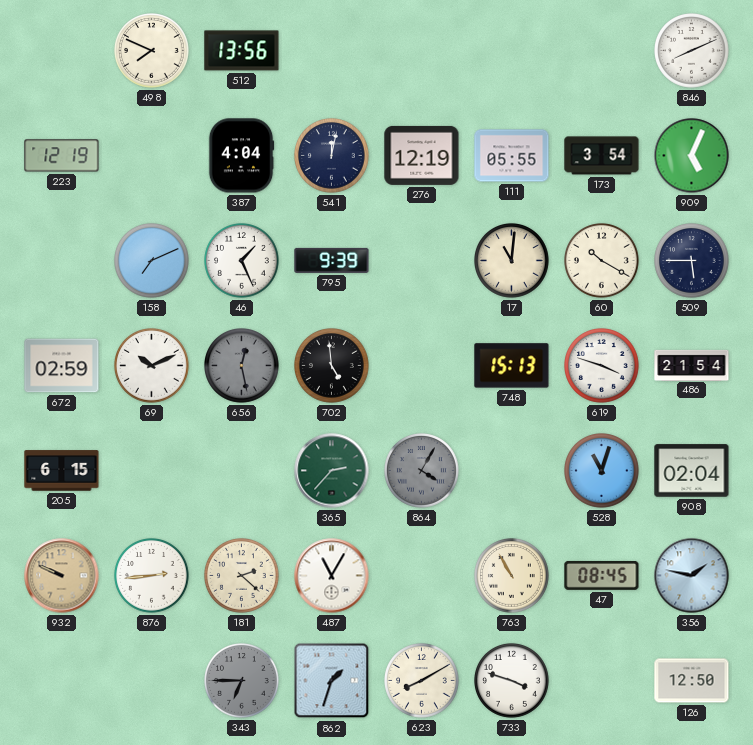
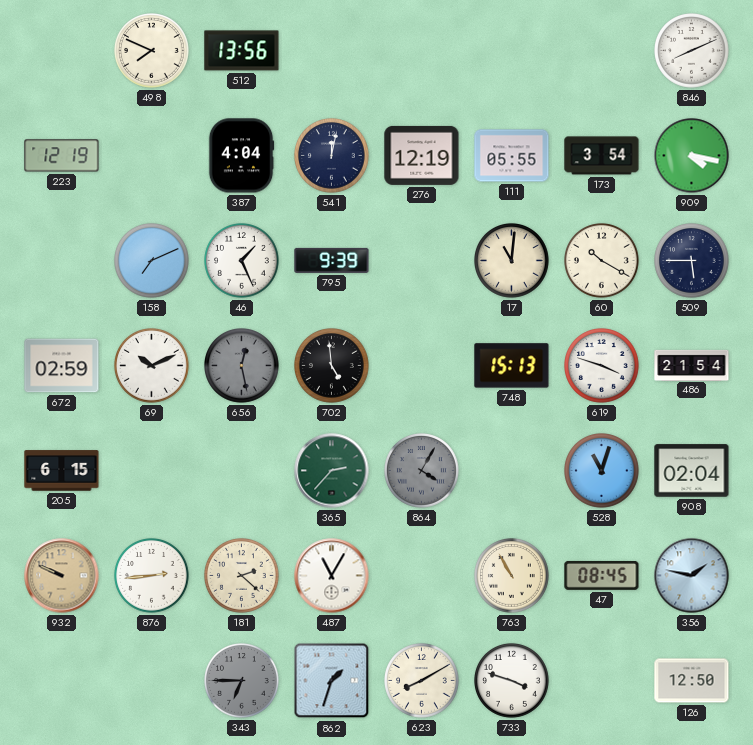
909: 5:04 -> 4:17 (692, 156)
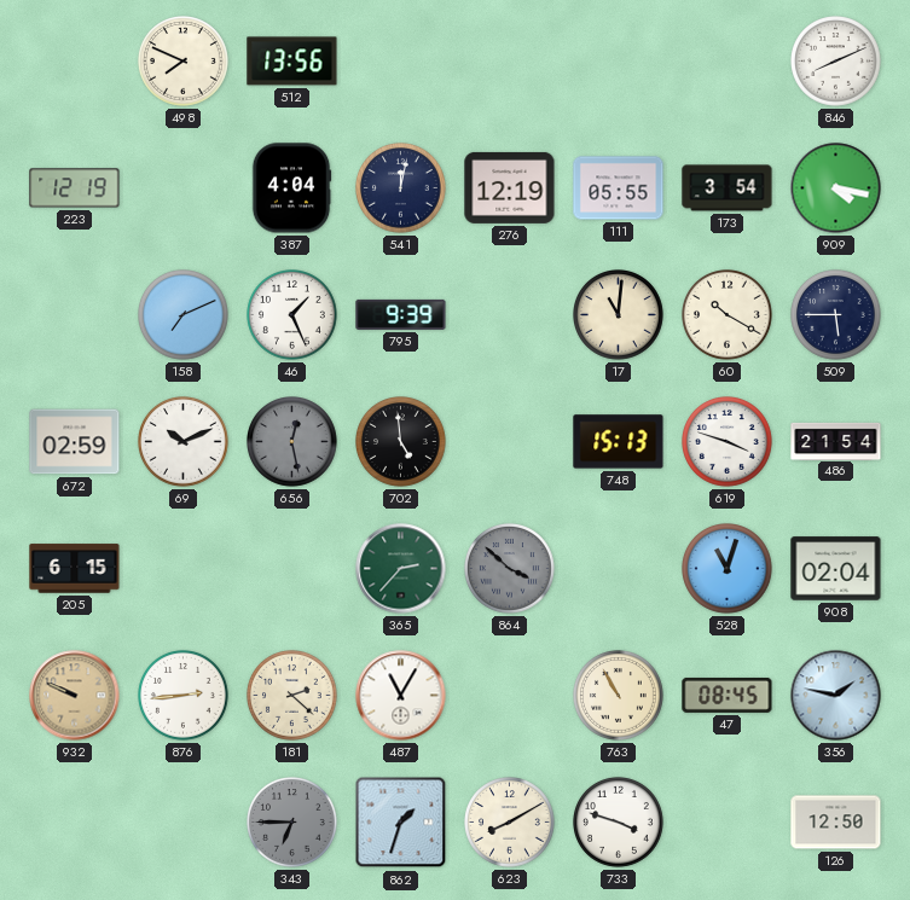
864: 4:05 -> 3:52 (510, 569)
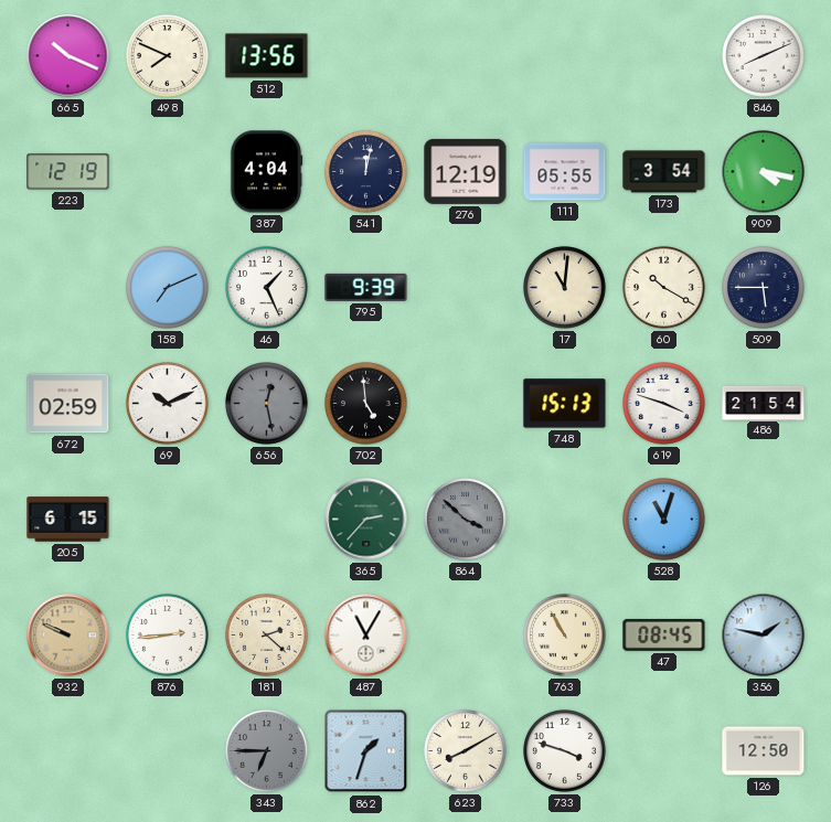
665: none -> 10:19 (68, 56)
908: 02:04 -> none (836, 569)
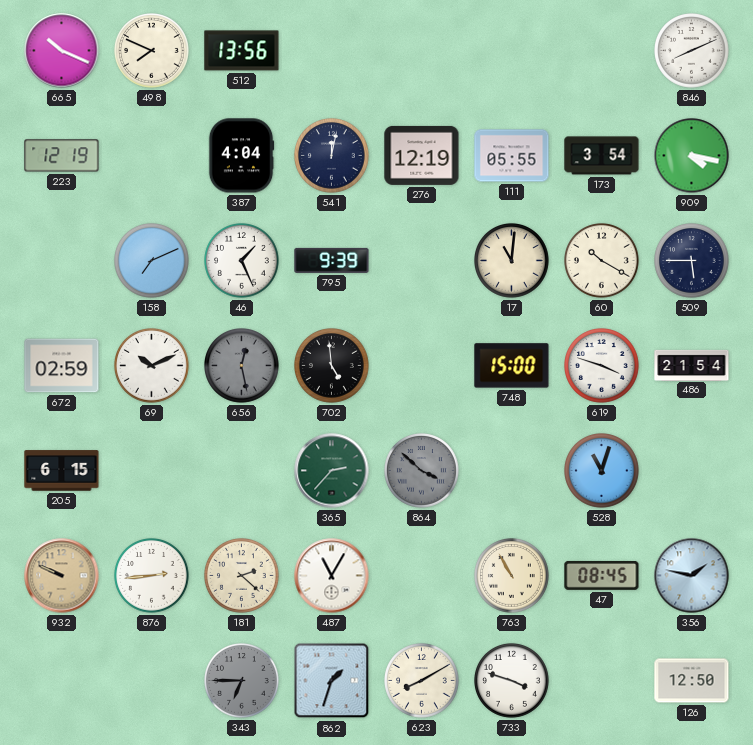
748: 15:13 -> 15:00 (512, 366)
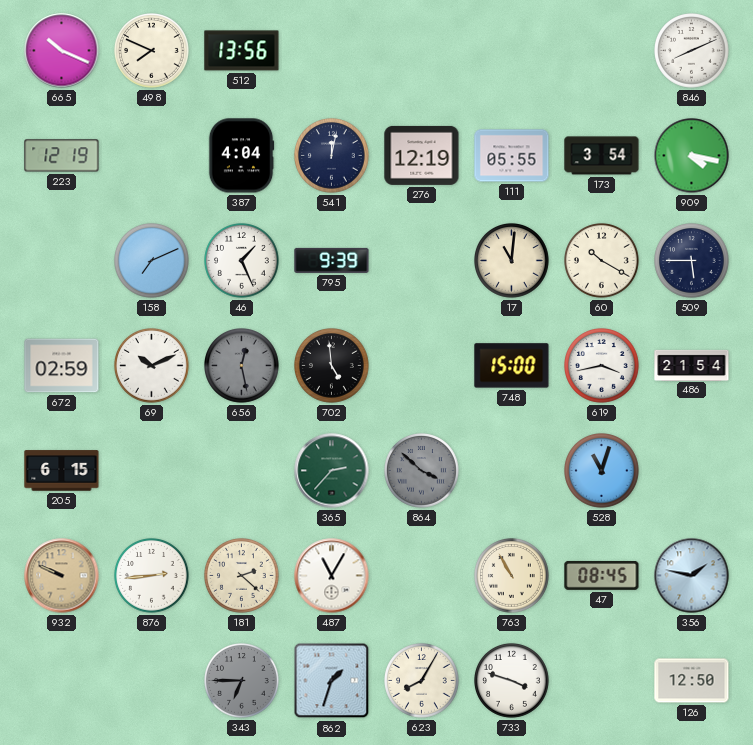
619: 3:48 -> 3:43 (602, 366)
623: 8:10 -> 8:05 (422, 681)
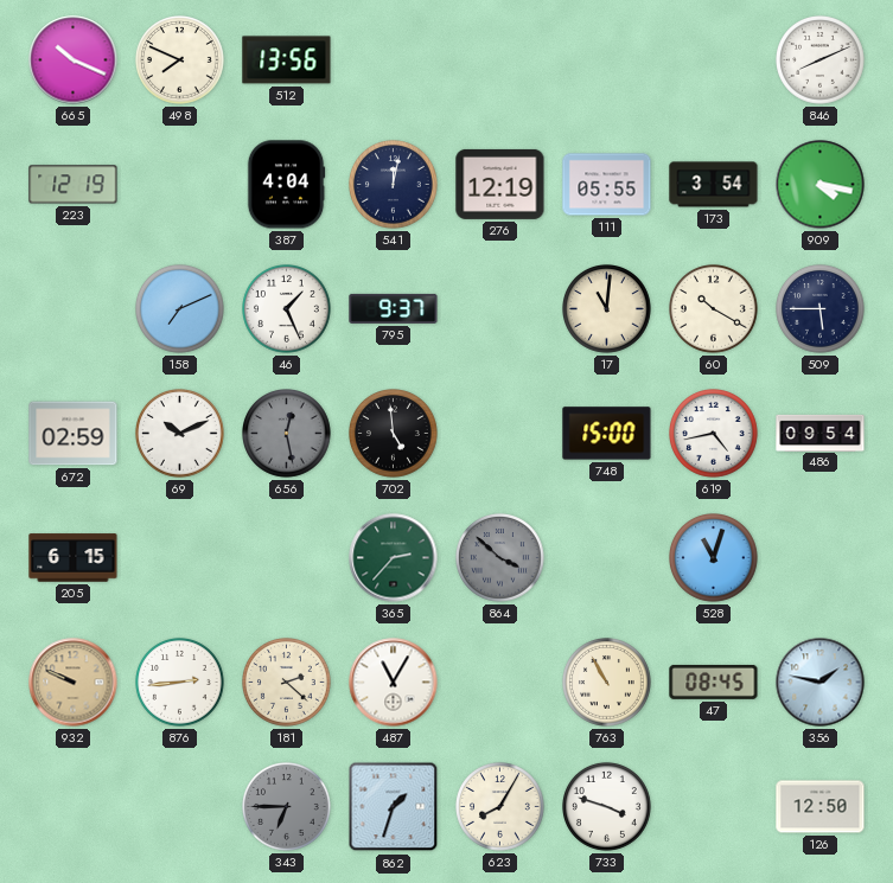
795: 9:39 -> 9:37 (394, 308)
619: 3:43 -> 4:43 (714, 434)
486: 21:54 -> 09:54 (821, 433)
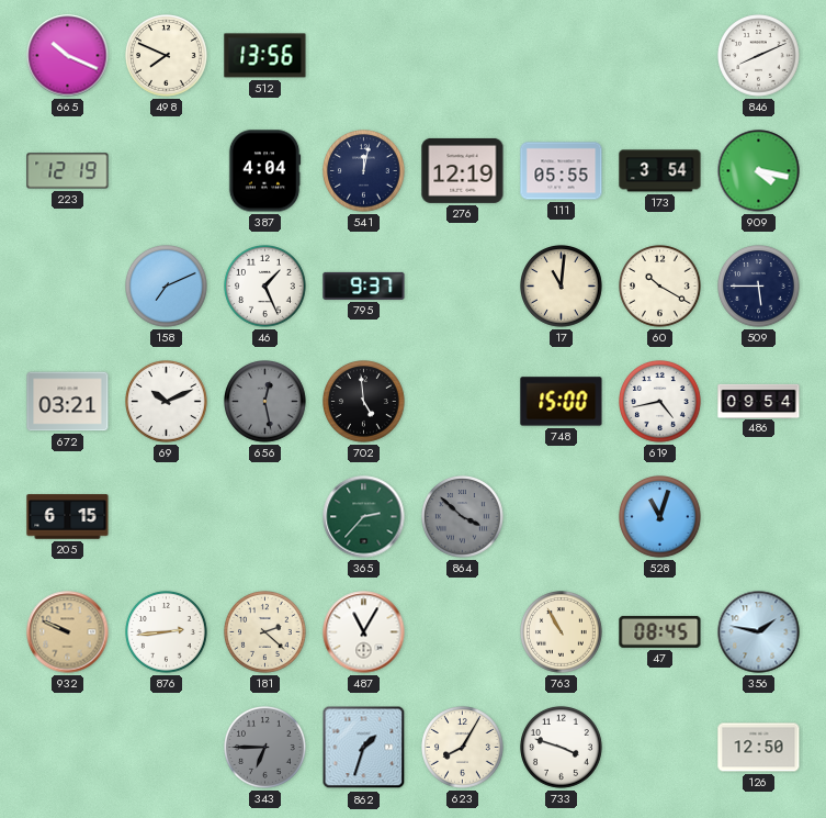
672: 02:59 -> 03:21 (68, 402)
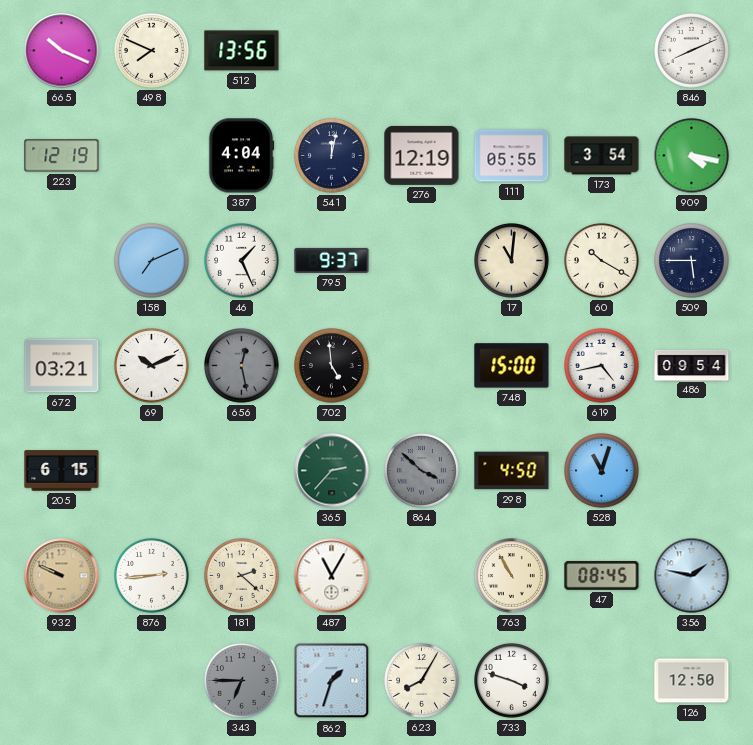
298: none -> 4:50 (512, 471)
